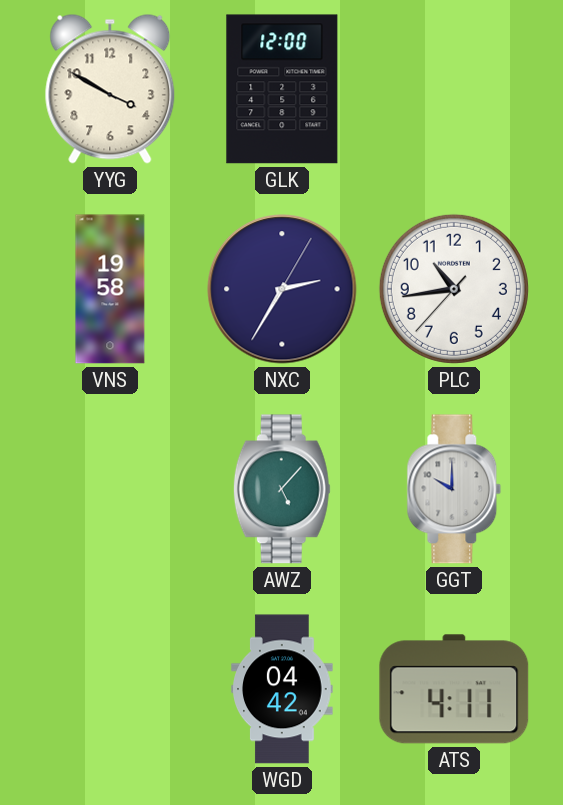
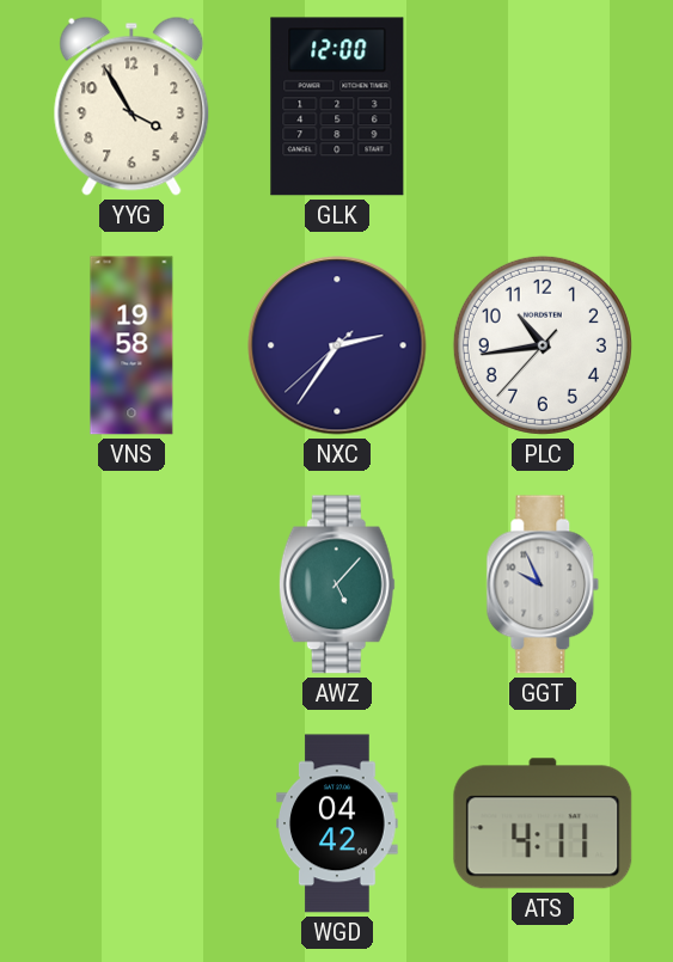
YYG: 3:50 -> 3:55 (131, 106)
NXC: 2:35:05 -> 2:35:38 (337, 345)
GGT: 10:00 -> 9:56 (543, 584)
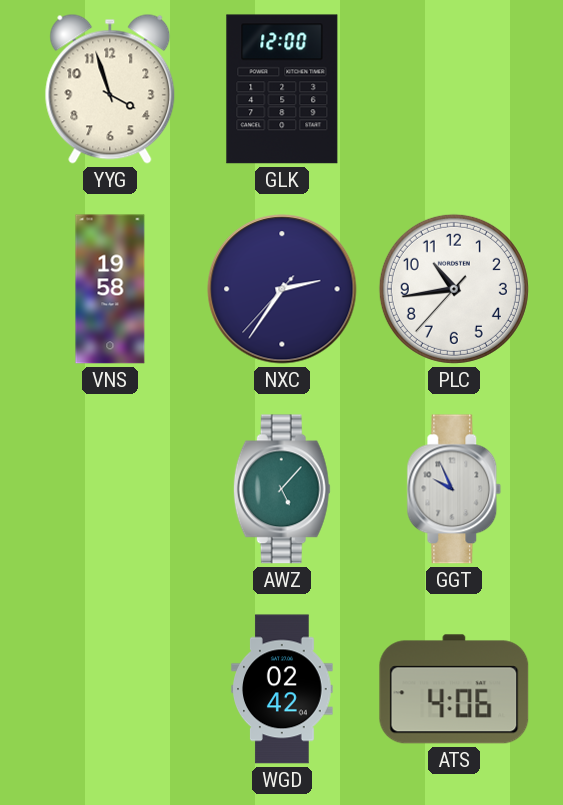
YYG: 3:55 -> 3:57 (110, 89)
NXC: 2:35:38 -> 2:35:37 (282, 289)
WGD: 04:42 -> 02:42 (282, 689)
ATS: 4:11 -> 4:06 (454, 689)
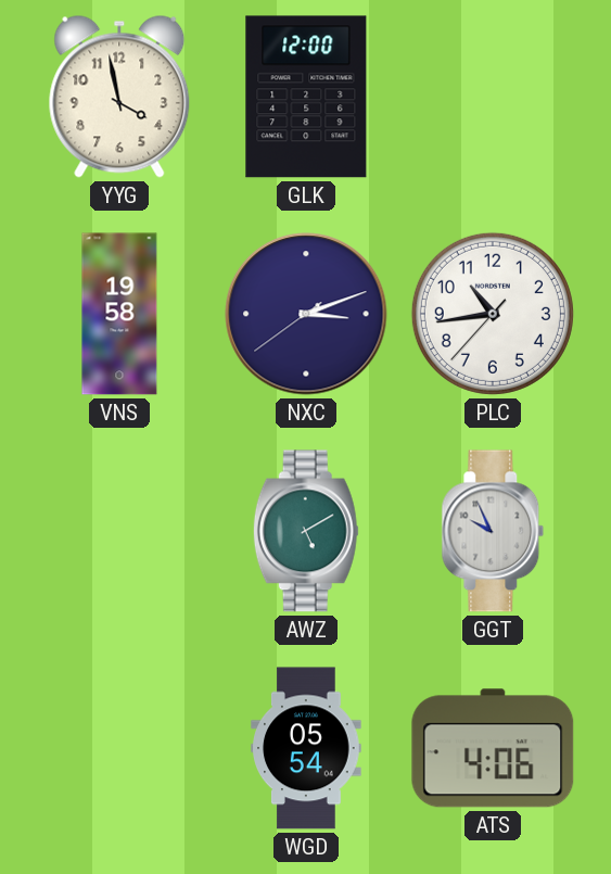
YYG: 3:57 -> 3:58 (119, 97)
NXC: 2:35 -> 3:11 (306, 314)
AWZ: 5:07 -> 5:10 (306, 531)
WGD: 02:42 -> 05:54 (306, 748)
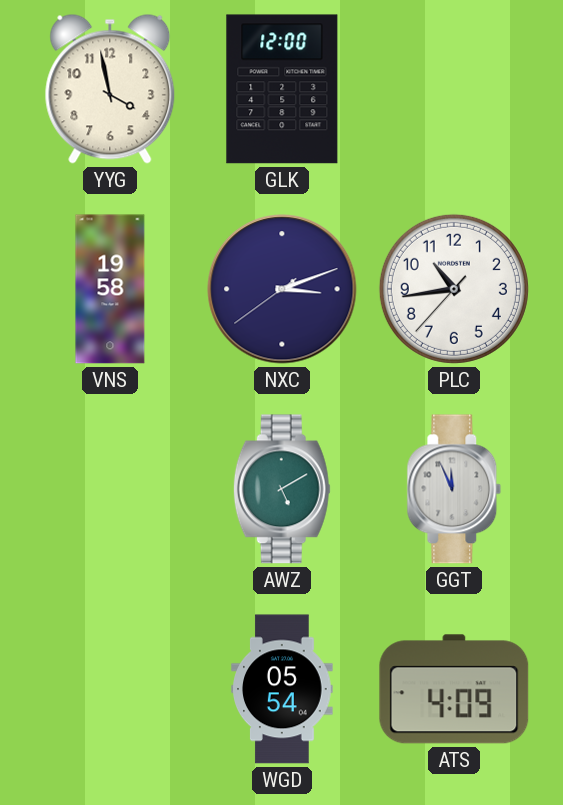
GGT: 9:56 -> 11:56 (454, 489)
ATS: 4:06 -> 4:09 (454, 689)
